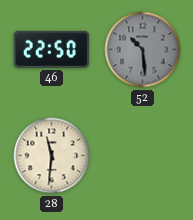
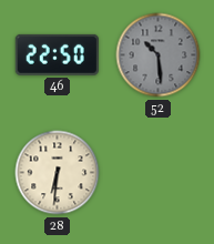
28: 11:31 -> 6:31 (58, 173)
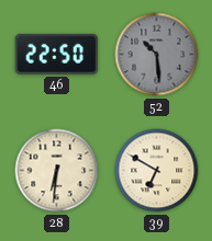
39: none -> 6:50 (157, 171)
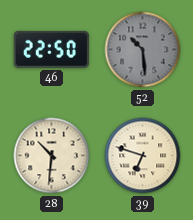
28: 6:31 -> 10:31 (52, 156)
39: 6:50 -> 6:48 (143, 156)
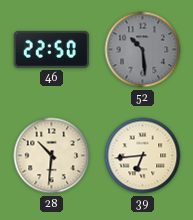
39: 6:48 -> 6:44 (143, 156)
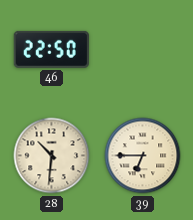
52: 10:29 -> none (143, 50)
39: 6:44 -> 6:45 (143, 156)
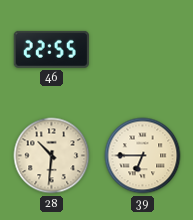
46: 22:50 -> 22:55 (51, 49)
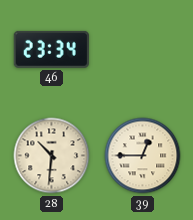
46: 22:55 -> 23:34 (51, 49)
39: 6:45 -> 12:45 (143, 156)
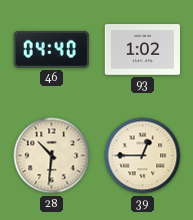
46: 23:34 -> 04:40 (51, 49)
93: none -> 1:02 (142, 50)
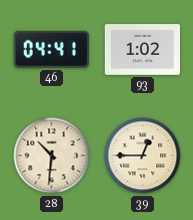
46: 04:40 -> 04:41 (51, 49)
